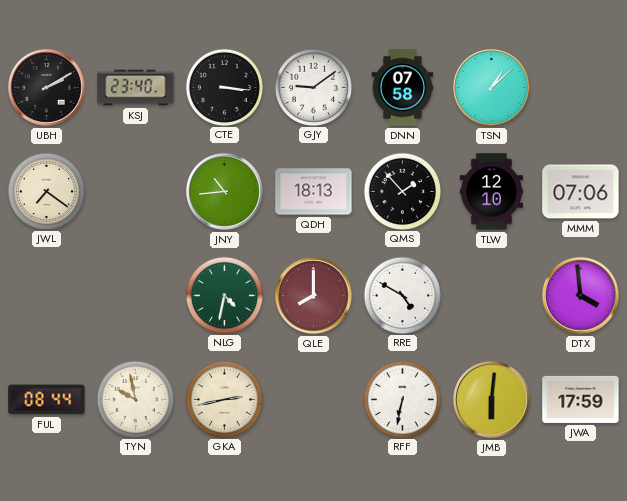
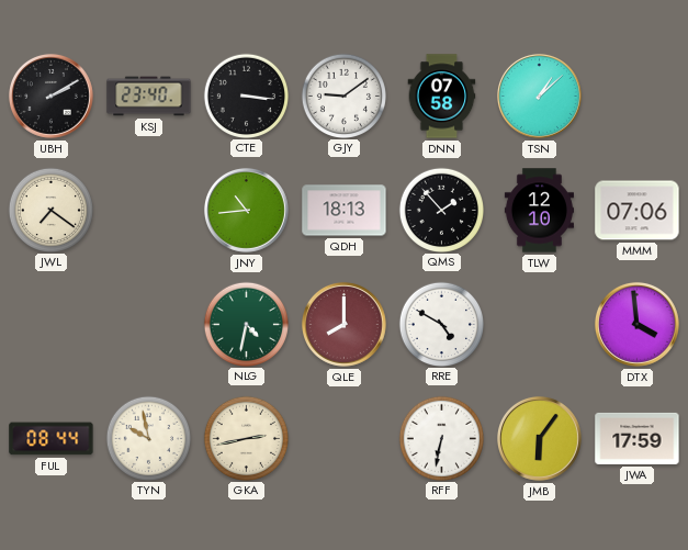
JMB: 6:01 -> 6:06 (539, 438)
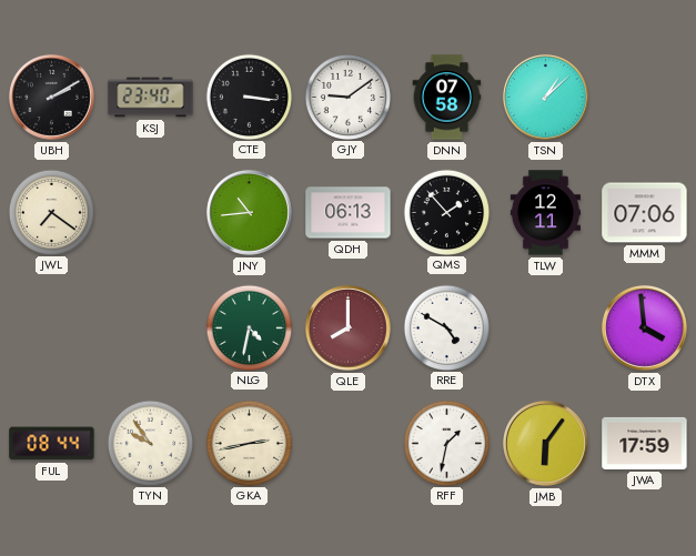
QDH: 18:13 -> 06:13 (349, 213)
TLW: 12:10 -> 12:11 (545, 213)
TYN: 9:58 -> 9:54 (150, 443)
RFF: 6:32 -> 1:32 (446, 443)
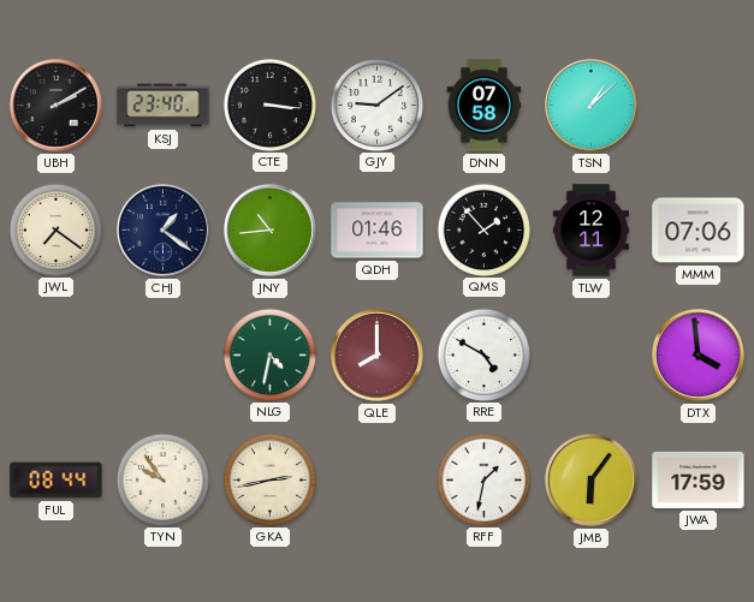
CHJ: none -> 1:21 (162, 230)
QDH: 06:13 -> 01:46 (378, 231)
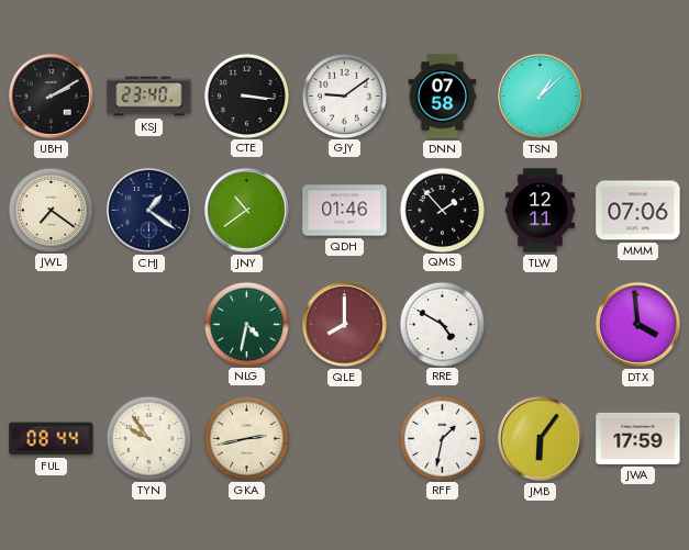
JNY: 10:44 -> 10:39 (246, 210)
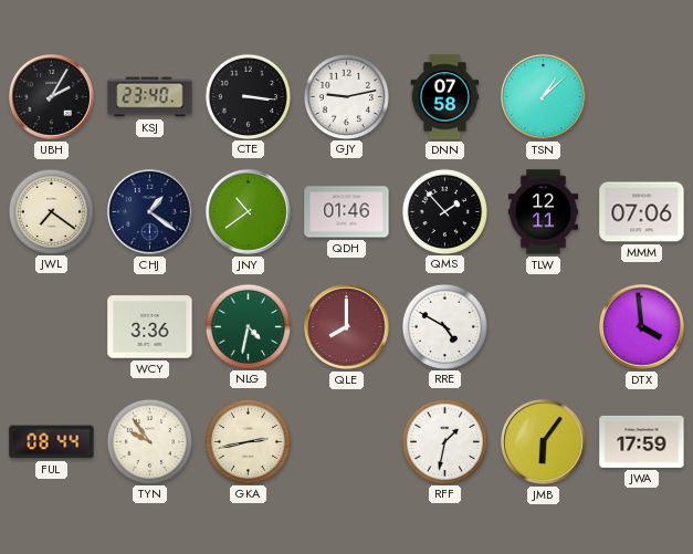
UBH: 2:10 -> 2:05 (51, 96)
GJY: 9:09 -> 9:13 (346, 96)
WCY: none -> 3:36 (150, 327)
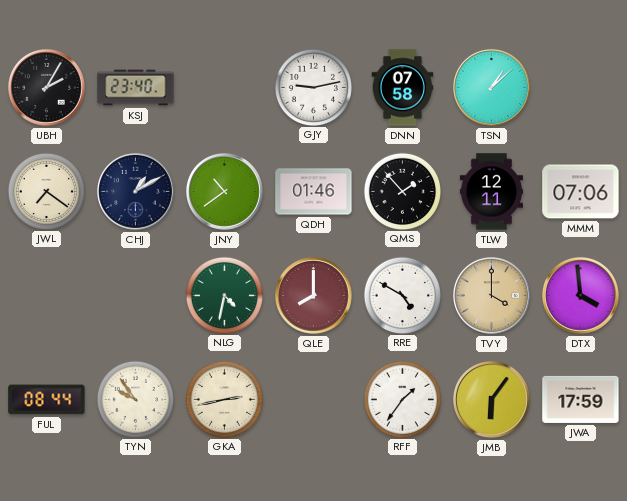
CTE: 3:16 -> none (248, 96)
CHJ: 1:21 -> 1:10 (135, 191)
WCY: 3:36 -> none (150, 327)
TVY: none -> 4:00 (491, 295)
RFF: 1:32 -> 1:36 (402, 399)
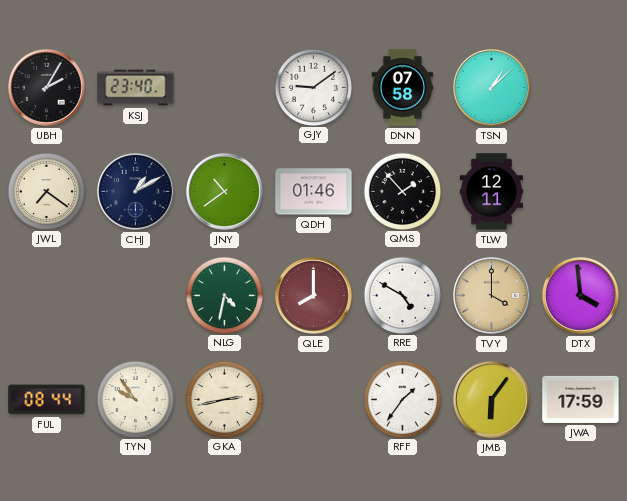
GJY: 9:13 -> 9:09 (313, 87)
MMM: 07:06 -> none (581, 192)
